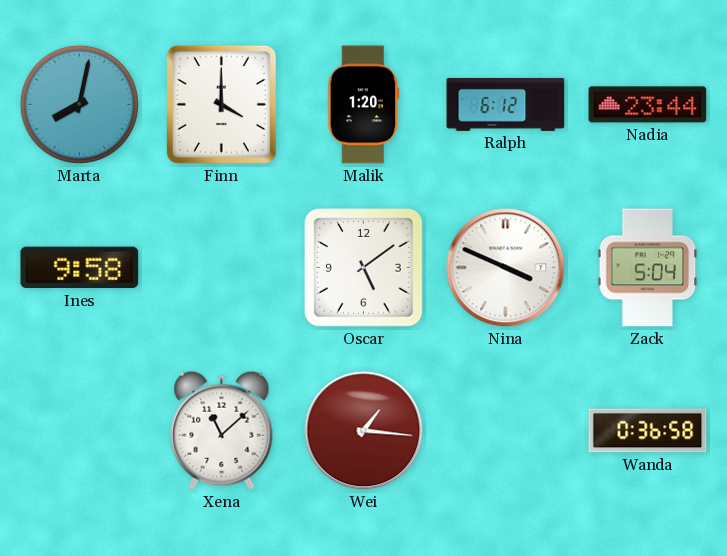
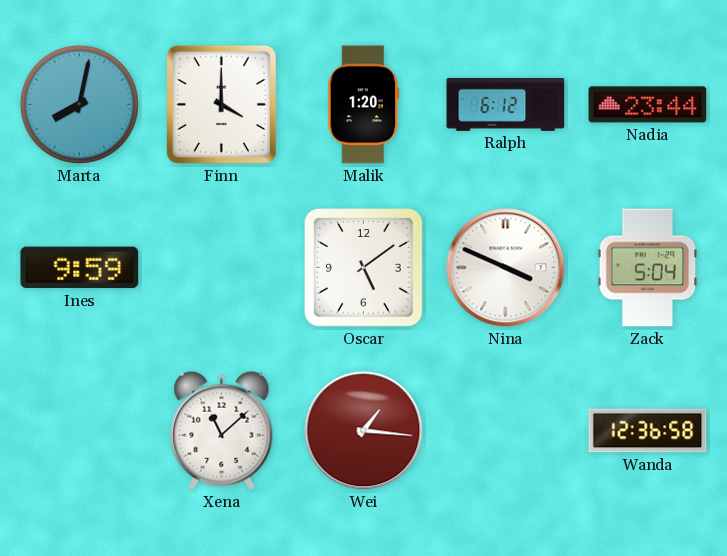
Ines: 9:58 -> 9:59 (80, 268)
Wanda: 0:36 -> 12:36 (648, 431)
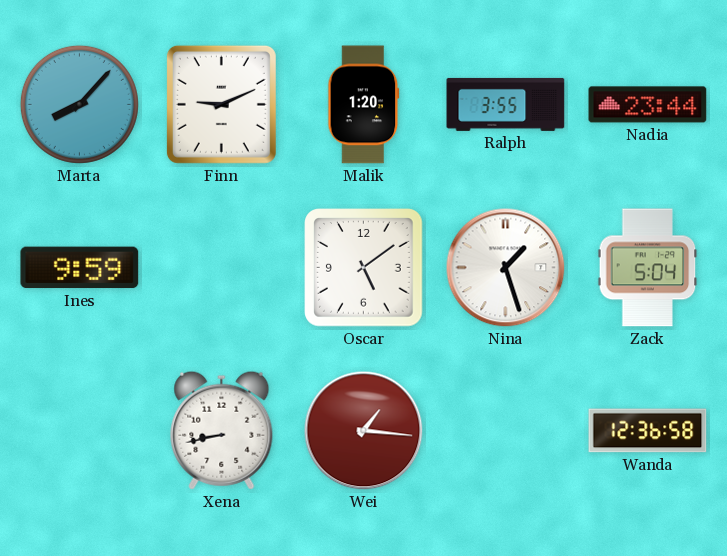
Marta: 8:02 -> 8:07 (79, 104)
Finn: 4:00 -> 9:11 (221, 104)
Ralph: 6:12 -> 3:55 (506, 104)
Nina: 3:49 -> 1:27 (506, 268)
Xena: 11:08 -> 8:43 (222, 430)
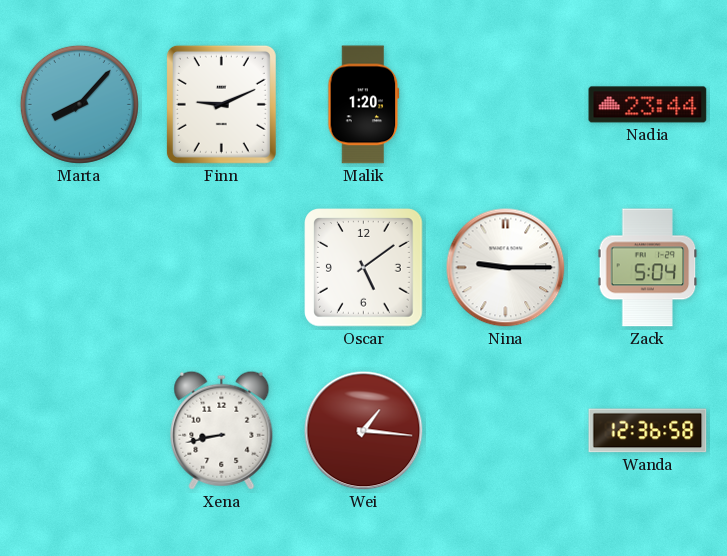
Ralph: 3:55 -> none (506, 104)
Ines: 9:59 -> none (80, 268)
Nina: 1:27 -> 9:15 (506, 268)
